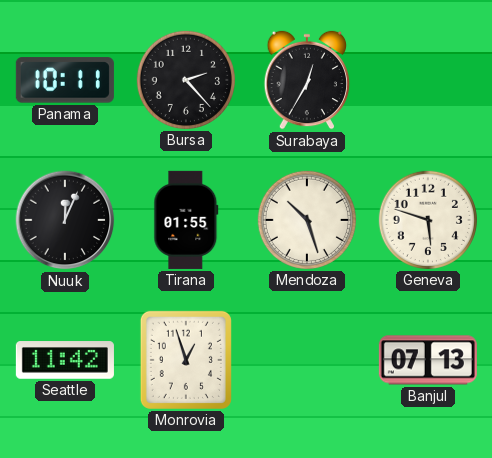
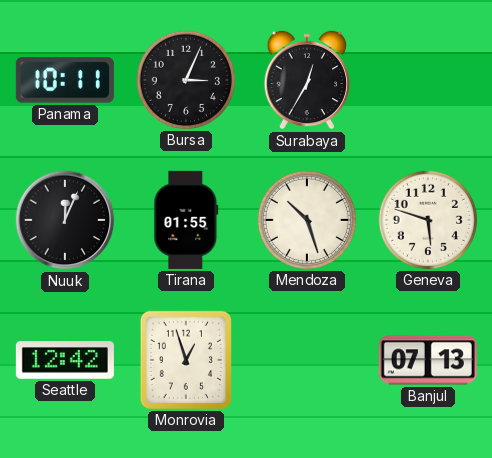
Bursa: 2:23 -> 3:04 (186, 80)
Seattle: 11:42 -> 12:42 (65, 360)
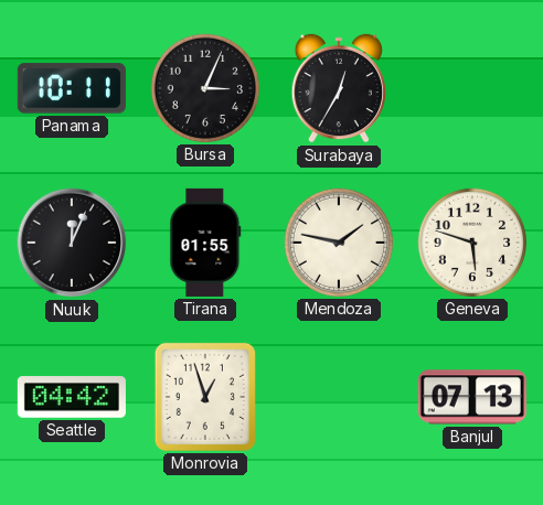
Mendoza: 10:27 -> 1:47 (339, 243)
Seattle: 12:42 -> 04:42 (72, 397)
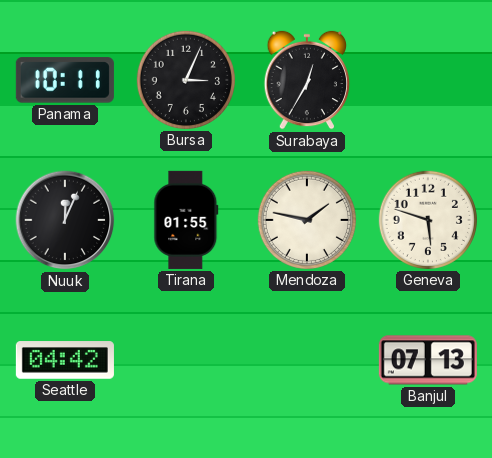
Monrovia: 12:57 -> none (205, 397)
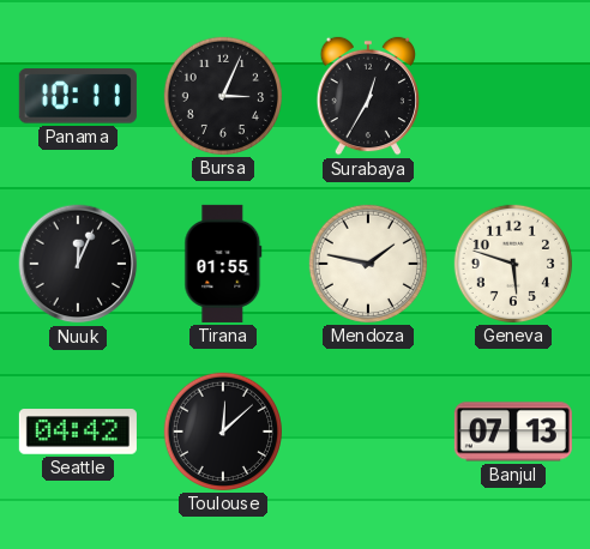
Toulouse: none -> 12:08 (223, 432)
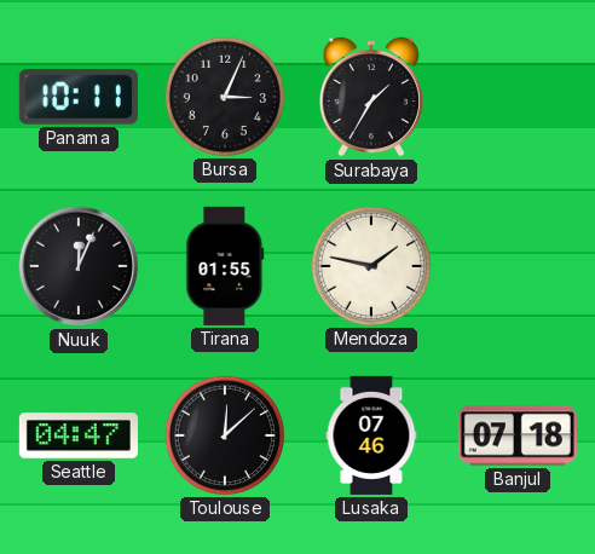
Surabaya: 12:35 -> 1:35 (371, 97)
Geneva: 5:48 -> none (513, 264)
Seattle: 04:42 -> 04:47 (79, 435)
Lusaka: none -> 07:46 (371, 435)
Banjul: 07:13 -> 07:18 (518, 435)
